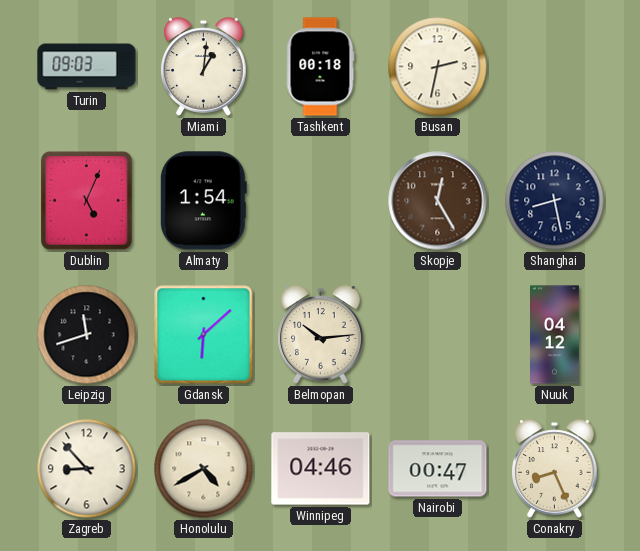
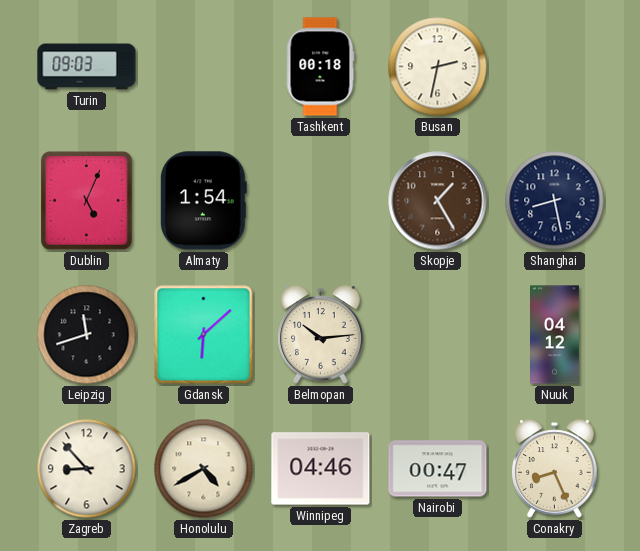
Miami: 1:01 -> none (204, 67)
Skopje: 12:25 -> 1:25 (438, 201)
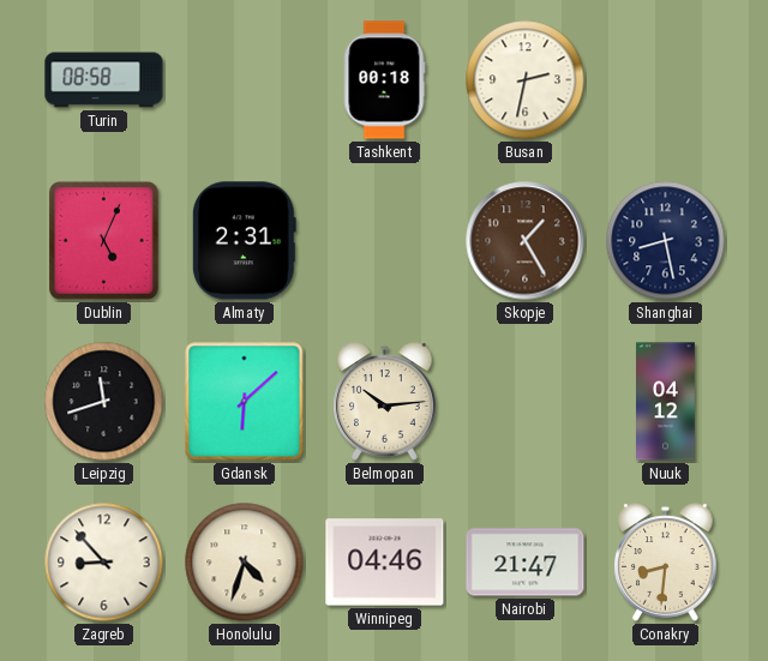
Turin: 09:03 -> 08:58 (104, 80)
Almaty: 1:54 -> 2:31 (244, 241)
Honolulu: 4:40 -> 4:33 (245, 563)
Nairobi: 00:47 -> 21:47 (526, 563)
Conakry: 8:26 -> 8:31 (666, 563)
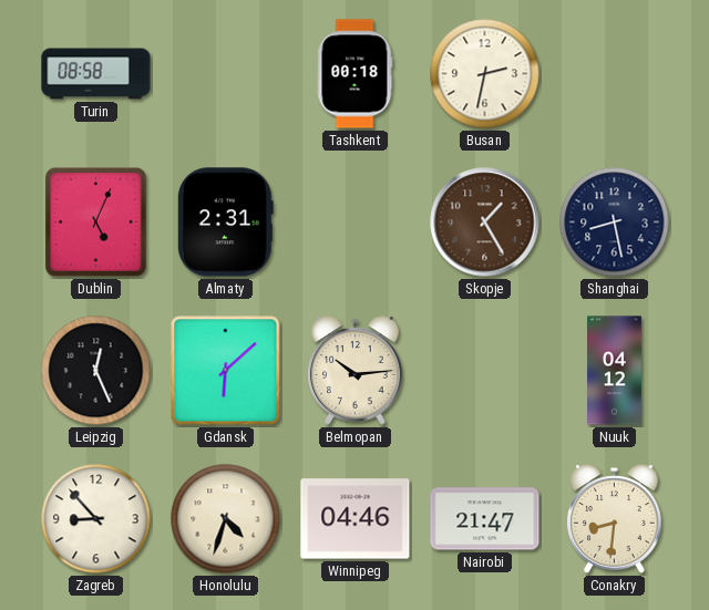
Leipzig: 11:42 -> 12:26 (96, 371)
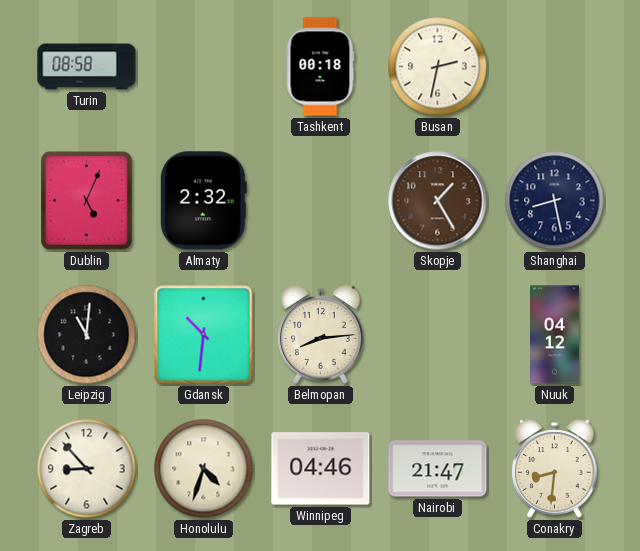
Almaty: 2:31 -> 2:32 (203, 201)
Leipzig: 12:26 -> 11:01 (87, 335)
Gdansk: 6:08 -> 10:31 (204, 335)
Belmopan: 10:14 -> 8:14 (321, 335)
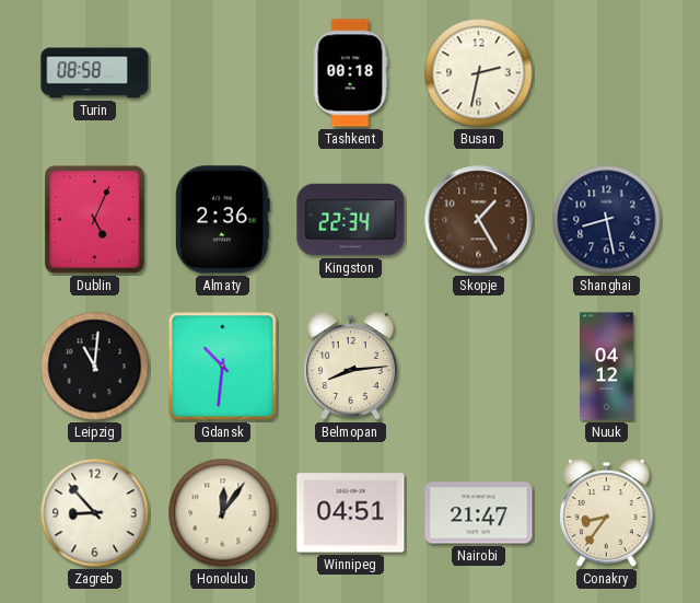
Almaty: 2:32 -> 2:36 (222, 220)
Kingston: none -> 22:34 (351, 220)
Honolulu: 4:33 -> 12:06 (223, 513)
Winnipeg: 04:46 -> 04:51 (351, 513)
Conakry: 8:31 -> 8:36 (607, 513)
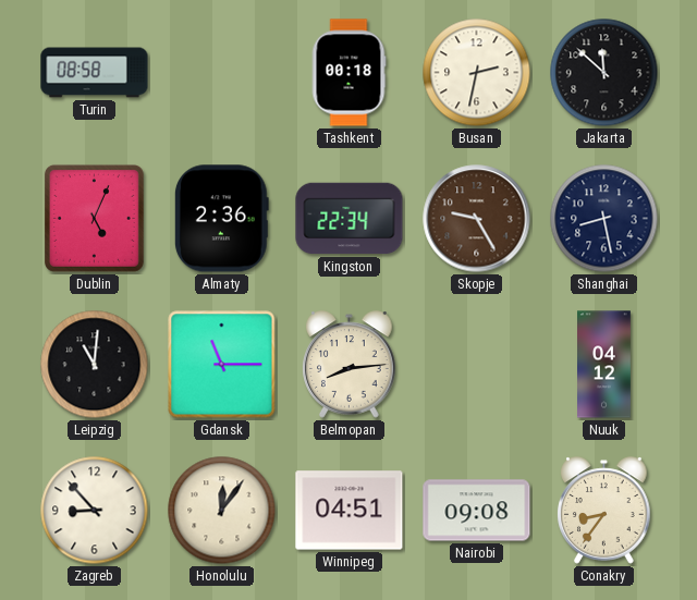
Jakarta: none -> 11:52 (604, 73)
Skopje: 1:25 -> 9:25 (477, 219)
Gdansk: 10:31 -> 11:15 (222, 365)
Nairobi: 21:47 -> 09:08 (477, 511)
